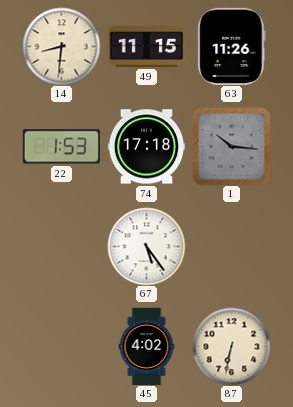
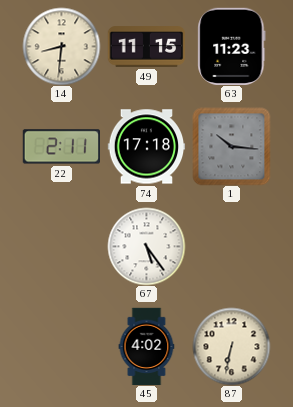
63: 11:26 -> 11:23 (232, 46)
22: 1:53 -> 2:11 (61, 147)
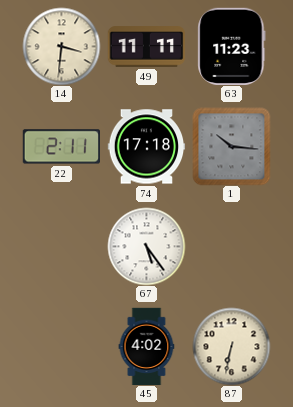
14: 8:31 -> 3:31 (61, 46)
49: 11:15 -> 11:11 (146, 47)
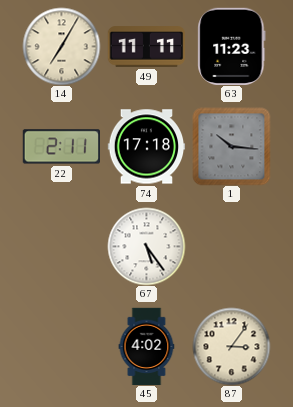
14: 3:31 -> 7:05 (61, 46)
87: 6:32 -> 3:06 (231, 346)
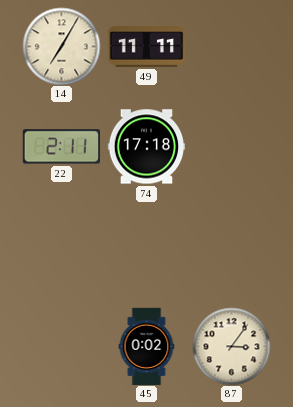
63: 11:23 -> none (232, 46)
1: 10:16 -> none (231, 146)
67: 5:24 -> none (146, 246)
45: 4:02 -> 0:02 (147, 346)
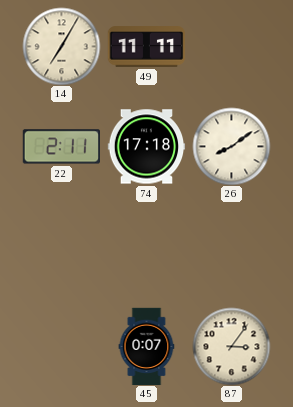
26: none -> 8:09 (231, 146)
45: 0:02 -> 0:07 (147, 346)
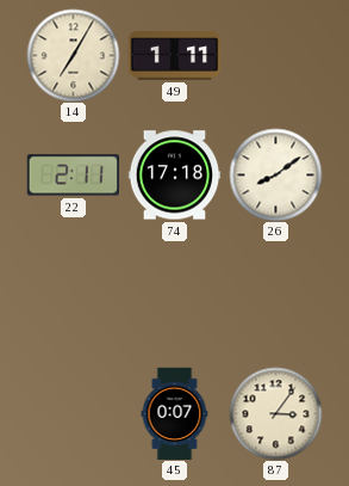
49: 11:11 -> 1:11 (174, 56)
